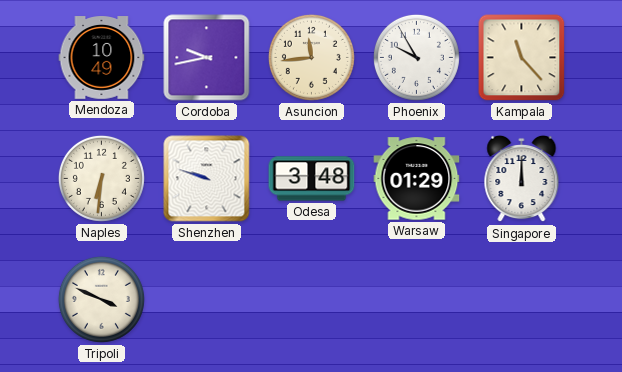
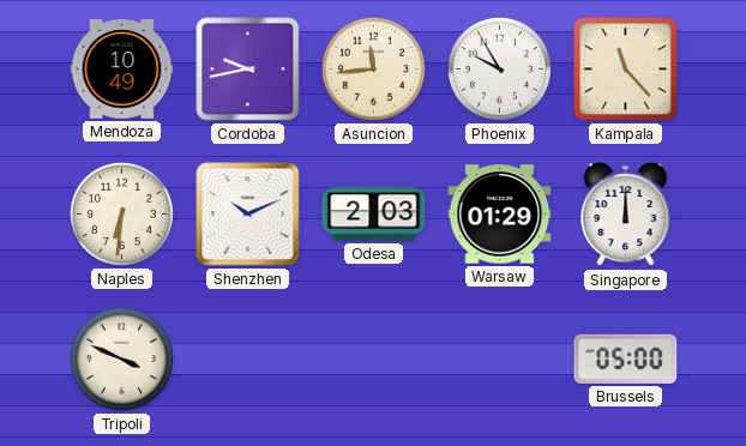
Shenzhen: 9:48 -> 10:11 (248, 215)
Odesa: 3:48 -> 2:03 (374, 215)
Brussels: none -> 05:00 (626, 358)
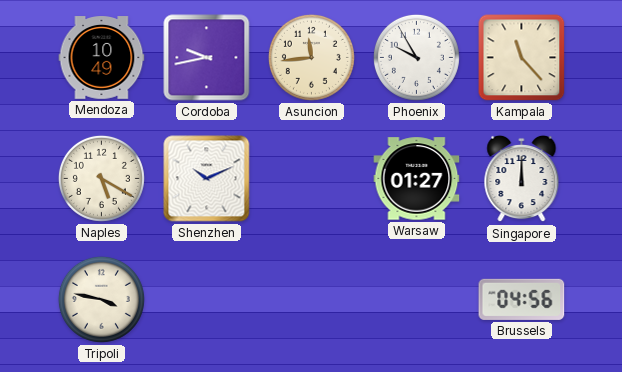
Naples: 6:31 -> 5:20 (101, 178)
Odesa: 2:03 -> none (374, 215)
Warsaw: 01:29 -> 01:27 (417, 179)
Tripoli: 3:49 -> 3:47 (101, 299)
Brussels: 05:00 -> 04:56 (522, 299)
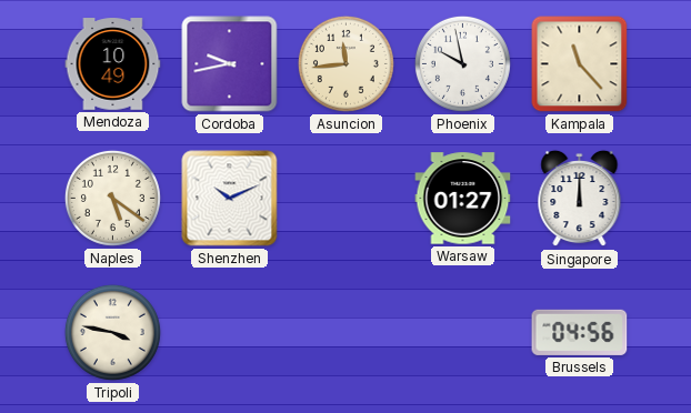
Phoenix: 9:55 -> 9:58 (462, 63)
Naples: 5:20 -> 5:21 (112, 198)
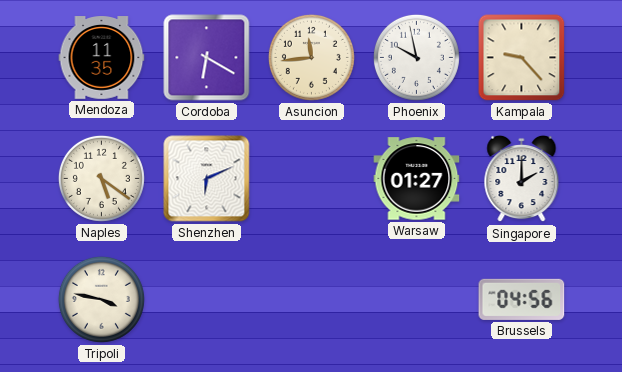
Mendoza: 10:49 -> 11:35 (102, 58)
Cordoba: 9:43 -> 6:20 (207, 58)
Kampala: 11:23 -> 9:23 (522, 58)
Shenzhen: 10:11 -> 6:11 (207, 179)
Singapore: 12:00 -> 2:00 (522, 179)
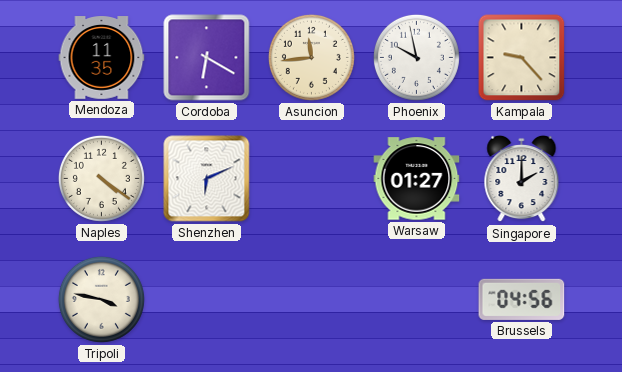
Naples: 5:21 -> 4:21 (101, 178)
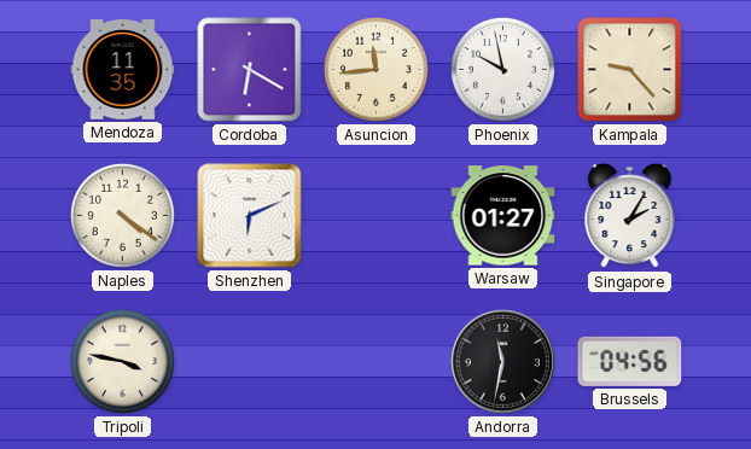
Singapore: 2:00 -> 2:05 (630, 216)
Andorra: none -> 11:32 (502, 361)
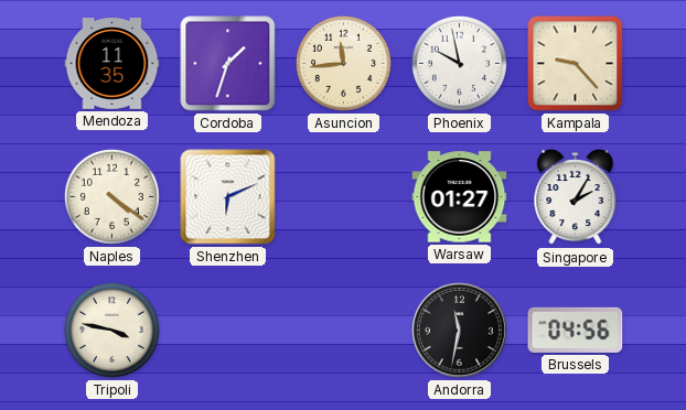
Cordoba: 6:20 -> 1:33 (228, 64)
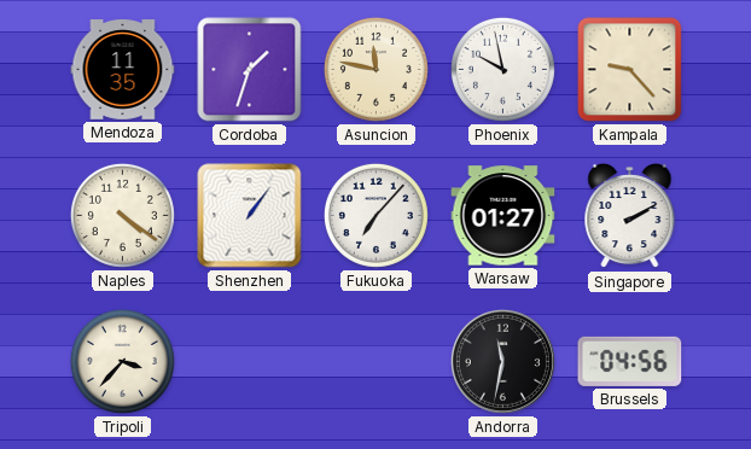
Asuncion: 11:44 -> 11:47 (375, 69)
Shenzhen: 6:11 -> 1:06 (250, 216)
Fukuoka: none -> 7:07 (375, 215)
Singapore: 2:05 -> 2:10 (630, 216)
Tripoli: 3:47 -> 3:37 (122, 361)
